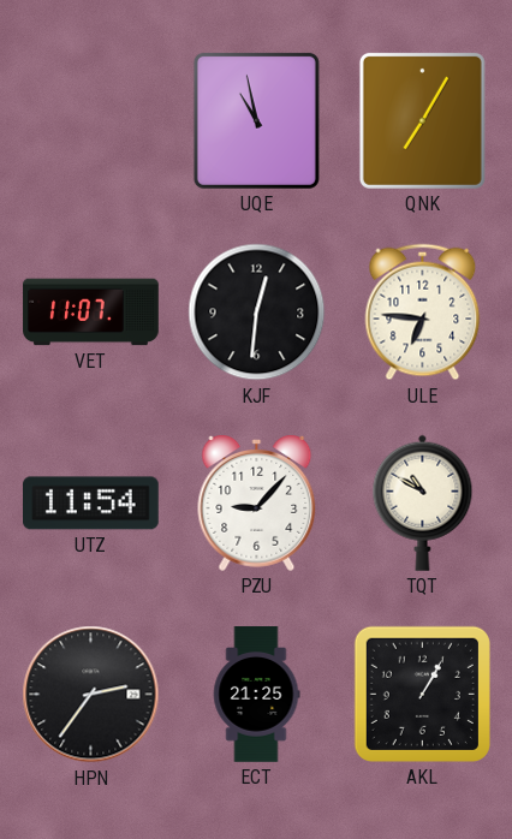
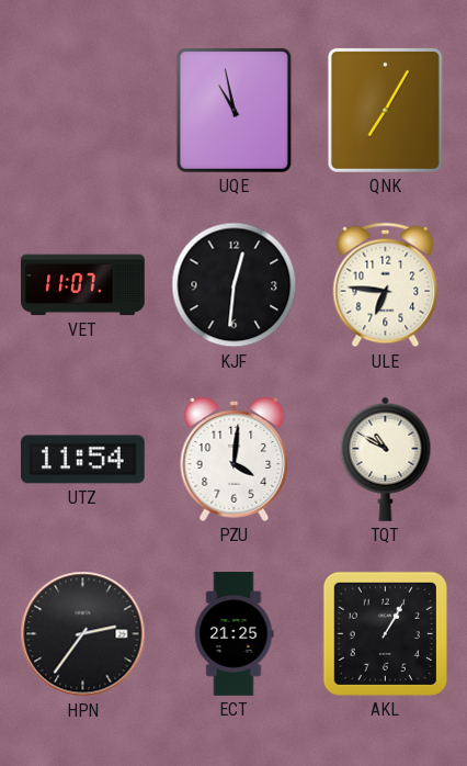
PZU: 9:07 -> 4:01 (235, 459)
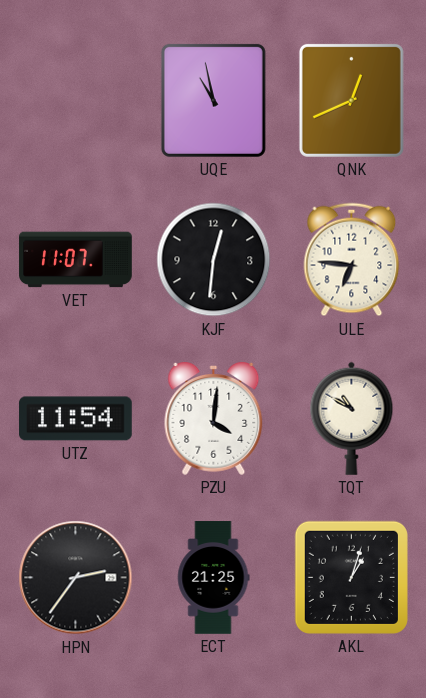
QNK: 7:05 -> 12:41 (351, 100)
AKL: 1:05 -> 1:03 (351, 577)
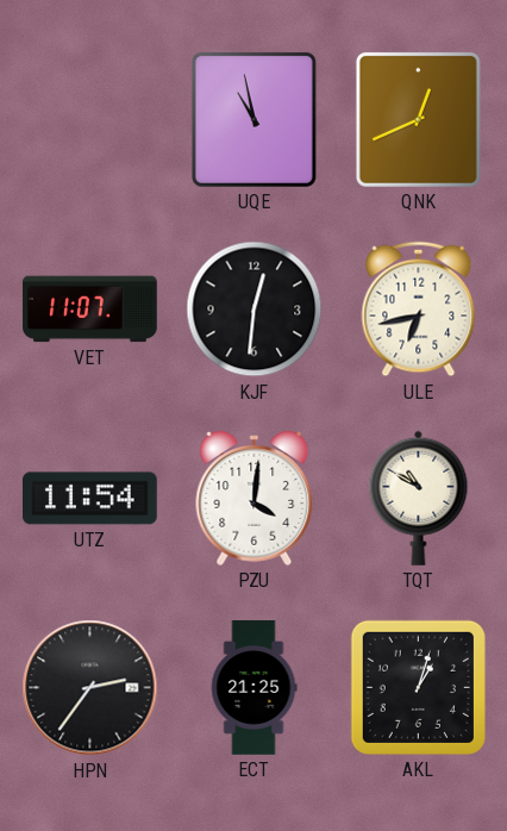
ULE: 6:46 -> 6:43 (419, 310)
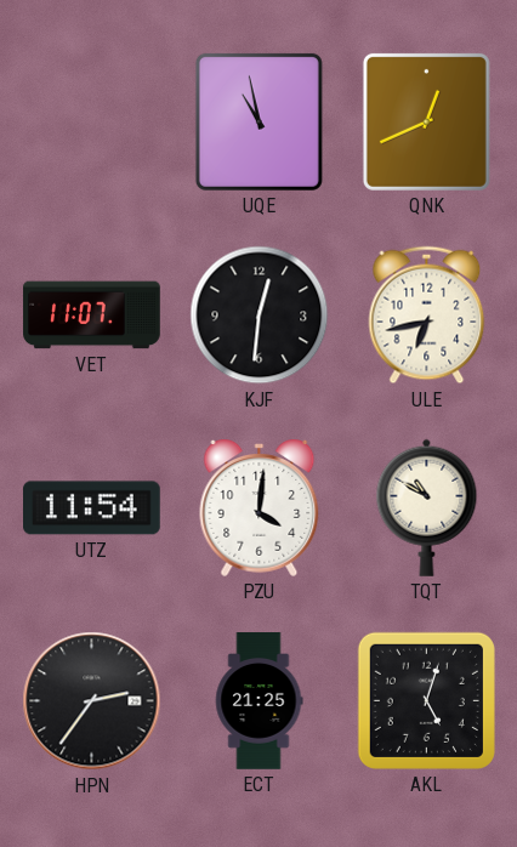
AKL: 1:03 -> 5:03 (426, 700)
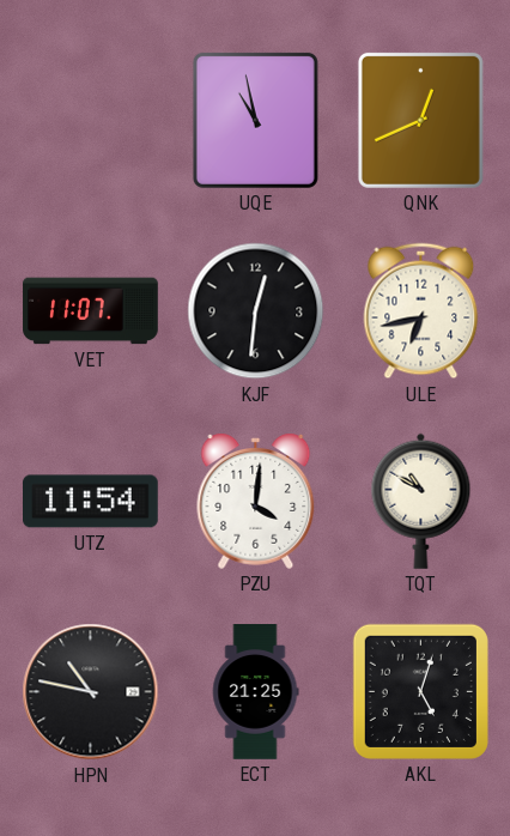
HPN: 2:36 -> 10:47 (91, 692)
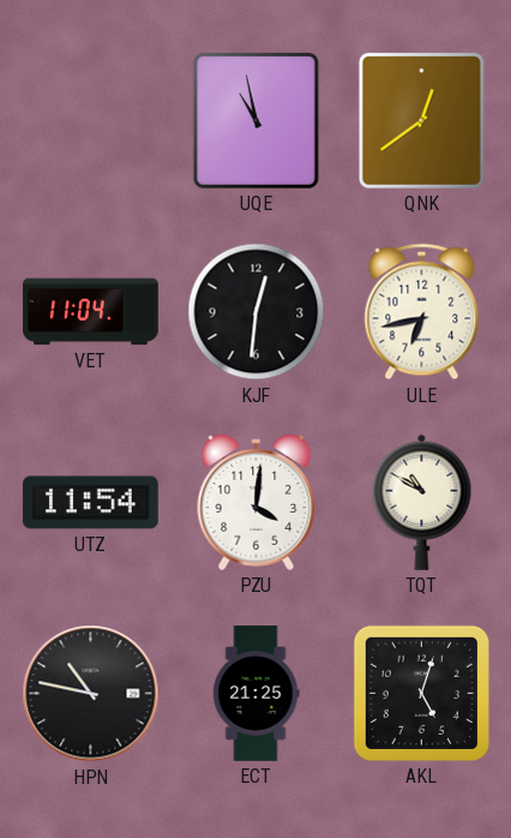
QNK: 12:41 -> 12:39 (421, 120)
VET: 11:07 -> 11:04 (91, 312)
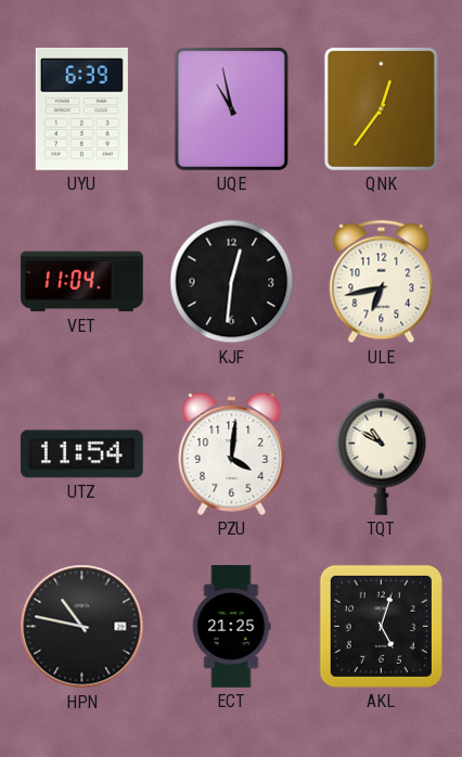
UYU: none -> 6:39 (81, 108)
QNK: 12:39 -> 12:36 (381, 108)
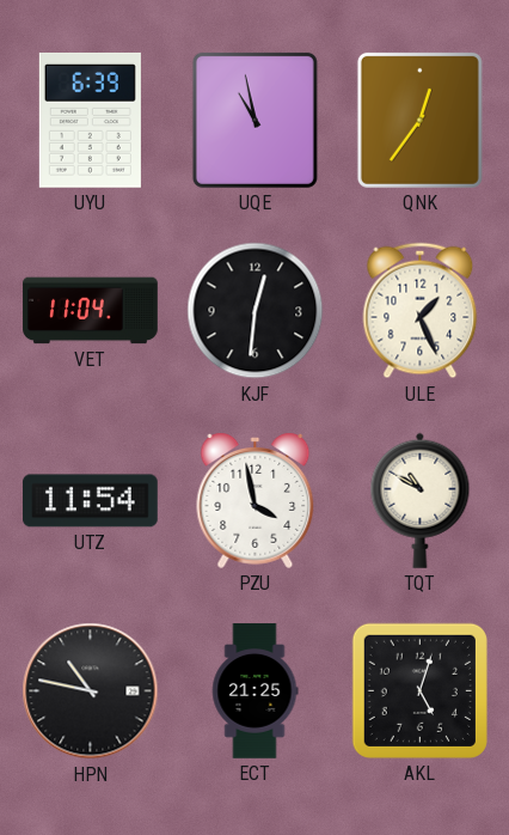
ULE: 6:43 -> 1:26 (421, 311)
PZU: 4:01 -> 3:58 (256, 500)
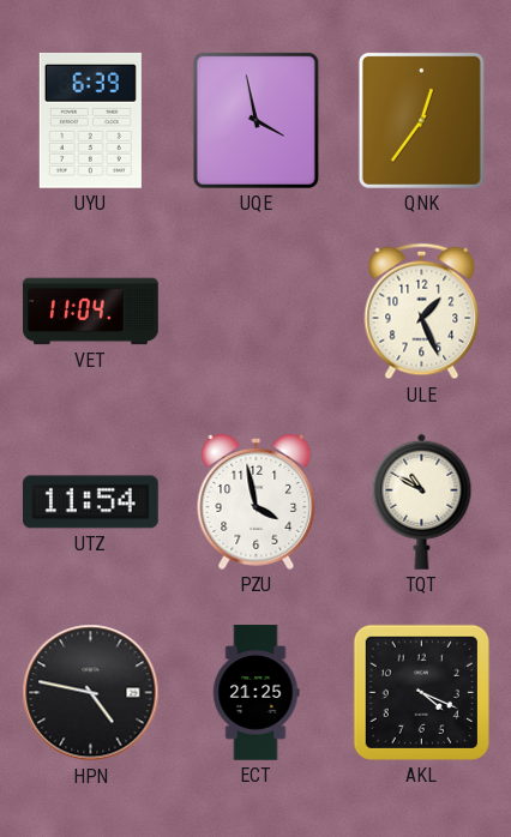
UQE: 10:58 -> 3:58 (256, 120)
KJF: 12:31 -> none (256, 311)
HPN: 10:47 -> 4:47 (91, 693)
AKL: 5:03 -> 4:19 (421, 692)
